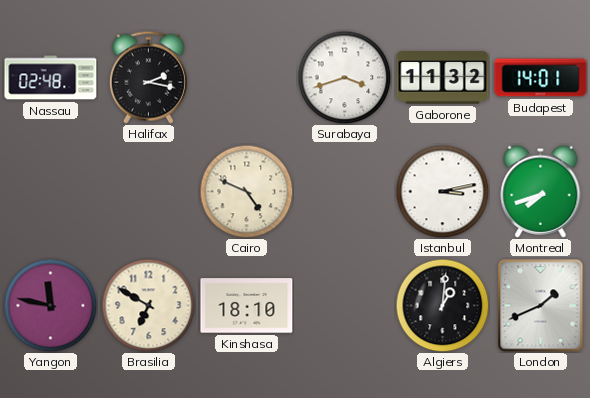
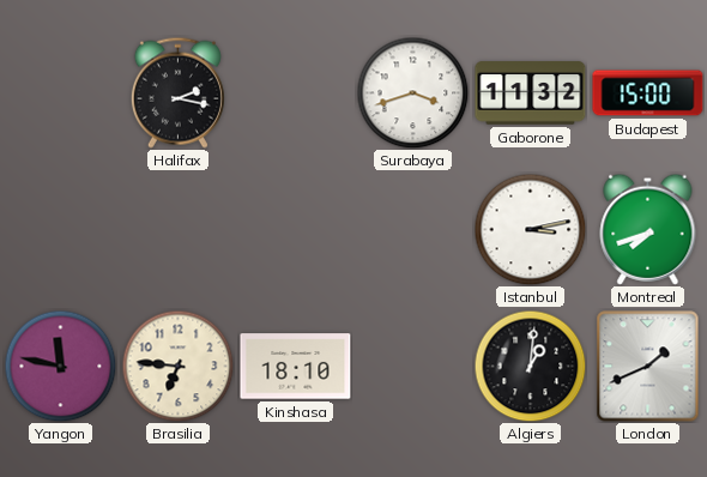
Nassau: 02:48 -> none (51, 78)
Budapest: 14:01 -> 15:00 (648, 93)
Cairo: 4:49 -> none (246, 191)
Brasilia: 6:50 -> 6:46 (177, 366)
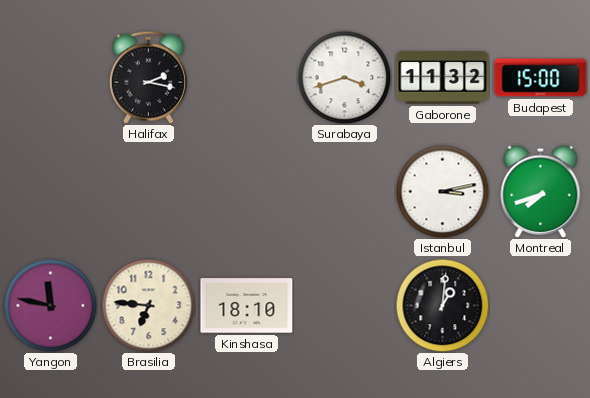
London: 1:41 -> none (648, 367)
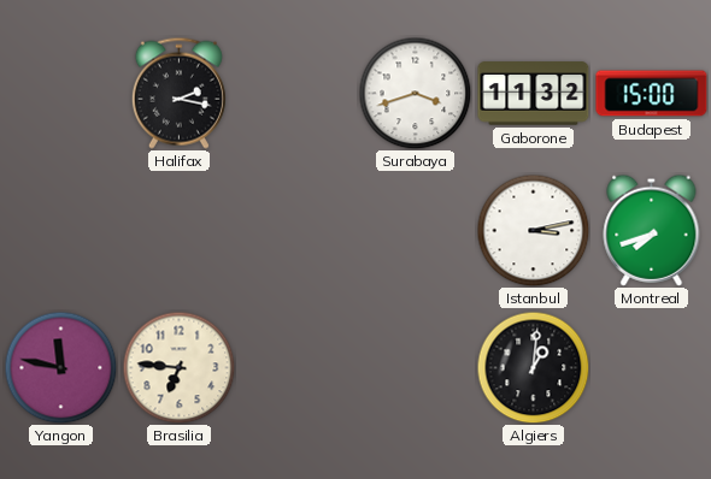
Kinshasa: 18:10 -> none (247, 306)
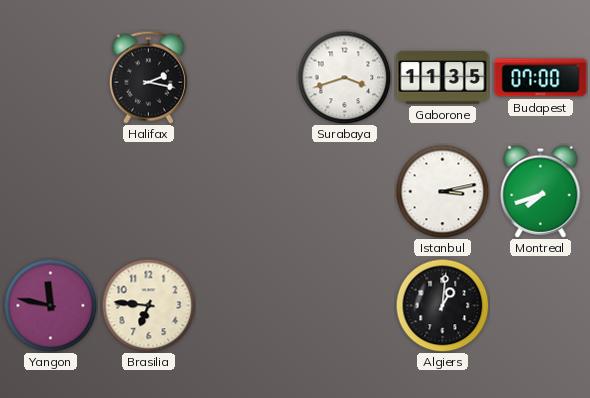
Gaborone: 11:32 -> 11:35 (443, 78)
Budapest: 15:00 -> 07:00 (541, 78)
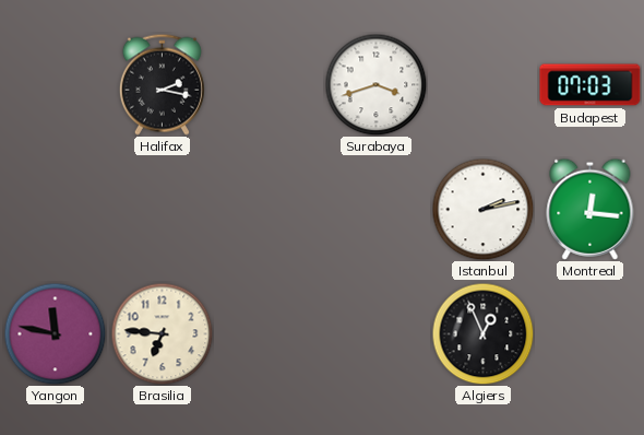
Gaborone: 11:35 -> none (443, 78)
Budapest: 07:00 -> 07:03 (591, 85)
Istanbul: 3:13 -> 2:13 (482, 209)
Montreal: 7:42 -> 12:16 (591, 209)
Algiers: 1:01 -> 12:56 (482, 333)
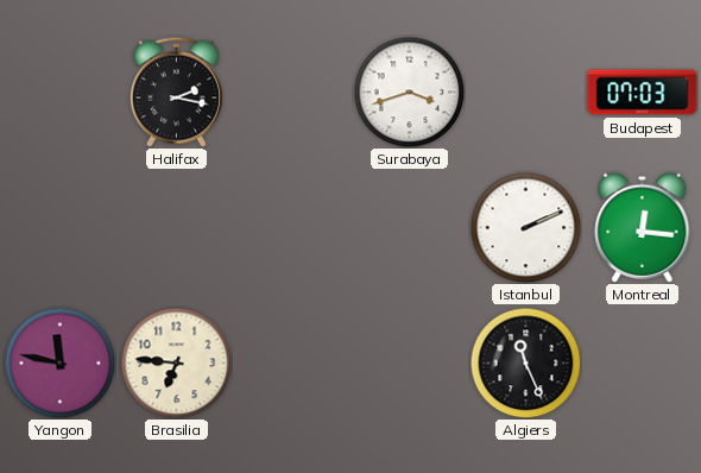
Istanbul: 2:13 -> 2:11 (525, 227)
Algiers: 12:56 -> 11:26 (525, 362)
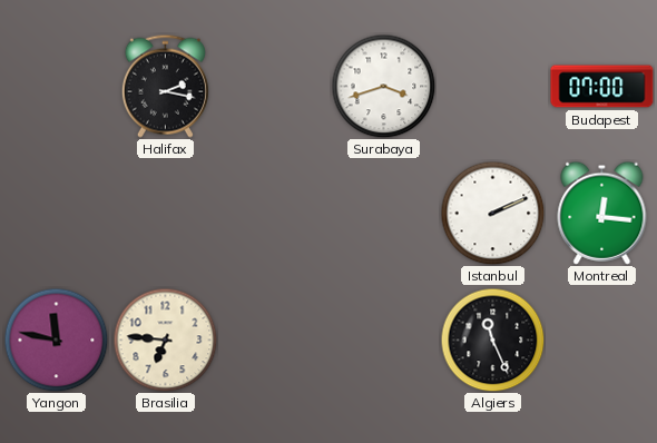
Budapest: 07:03 -> 07:00 (602, 87)
